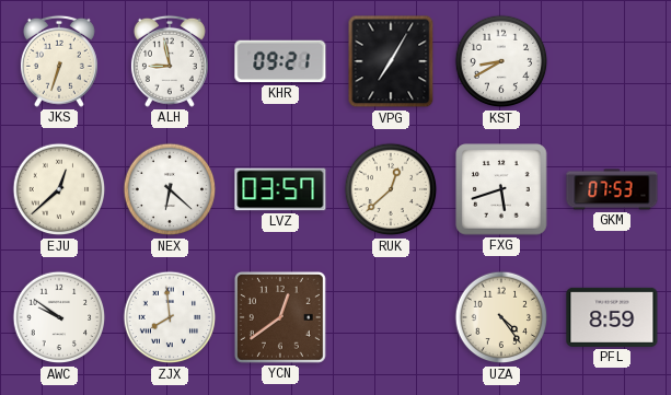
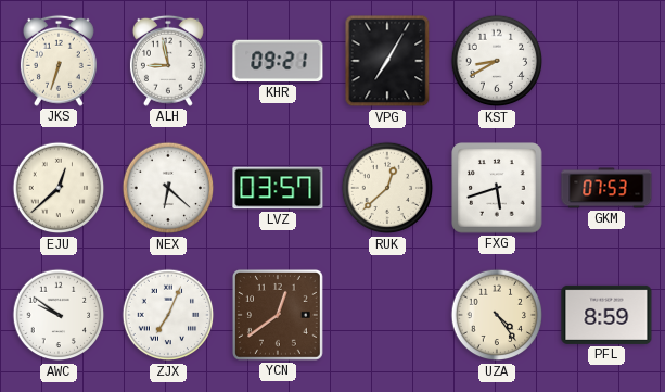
ZJX: 7:59 -> 7:04 (168, 315)
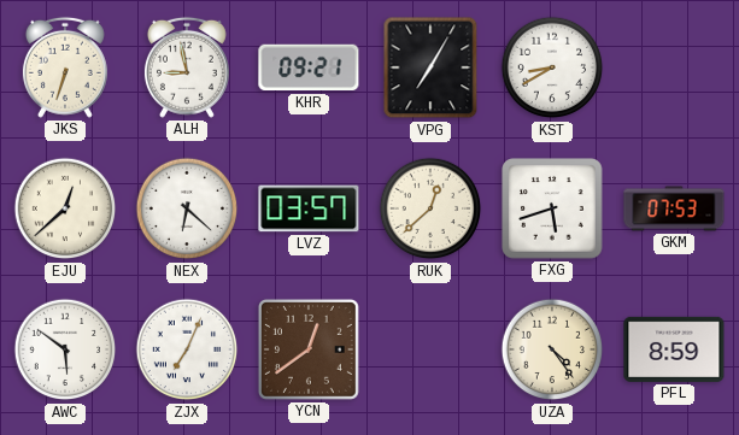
AWC: 9:51 -> 5:51 (65, 349)
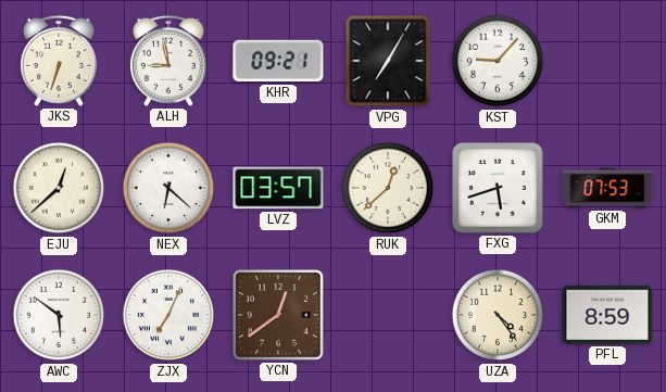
KST: 8:40 -> 9:07 (498, 61)
